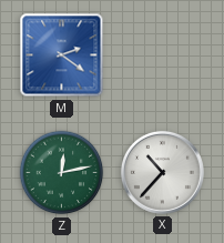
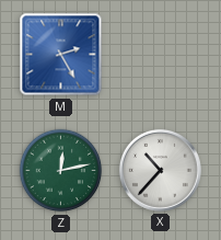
M: 2:21 -> 2:25 (61, 55)
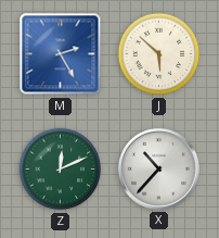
J: none -> 5:52 (159, 54)
Z: 12:13 -> 12:11 (61, 170)
